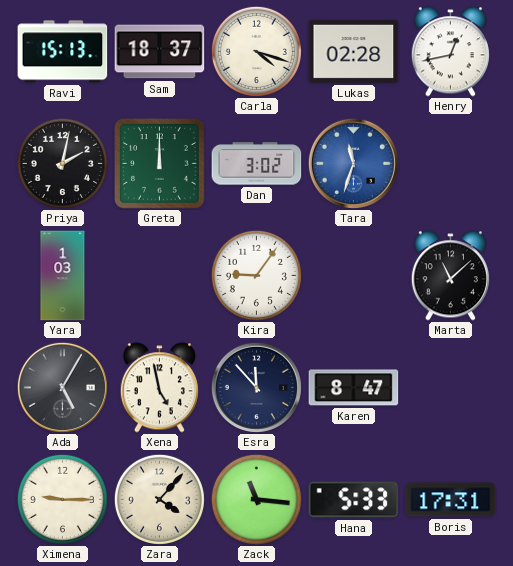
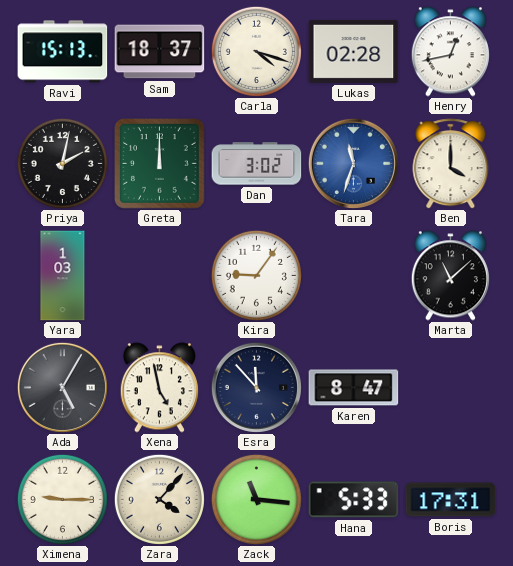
Ben: none -> 4:00 (451, 164)
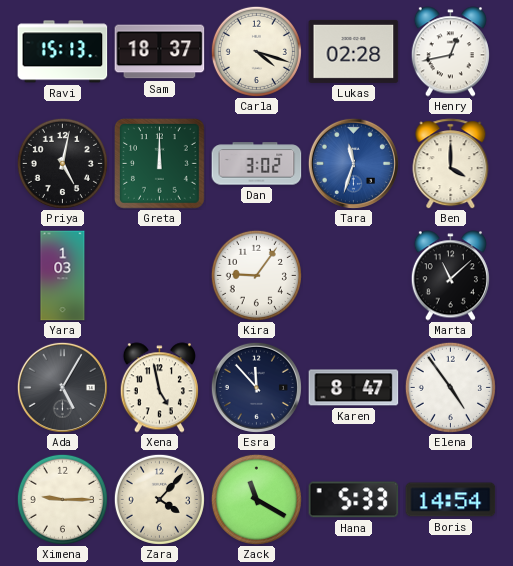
Priya: 2:02 -> 5:02 (62, 163)
Elena: none -> 4:54 (450, 387)
Zack: 11:16 -> 11:20 (256, 499)
Boris: 17:31 -> 14:54 (451, 500)
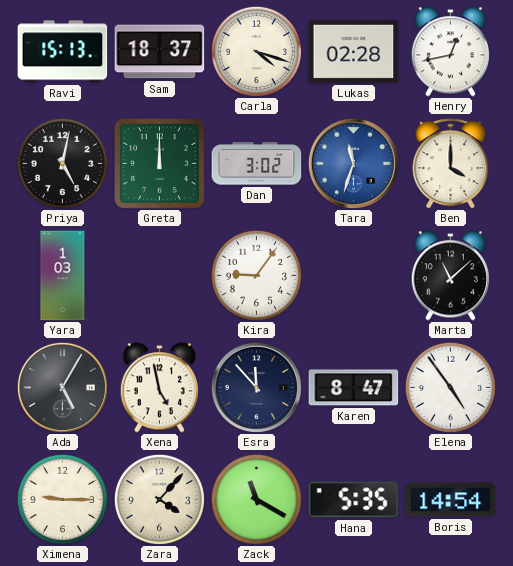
Hana: 5:33 -> 5:35 (354, 500)
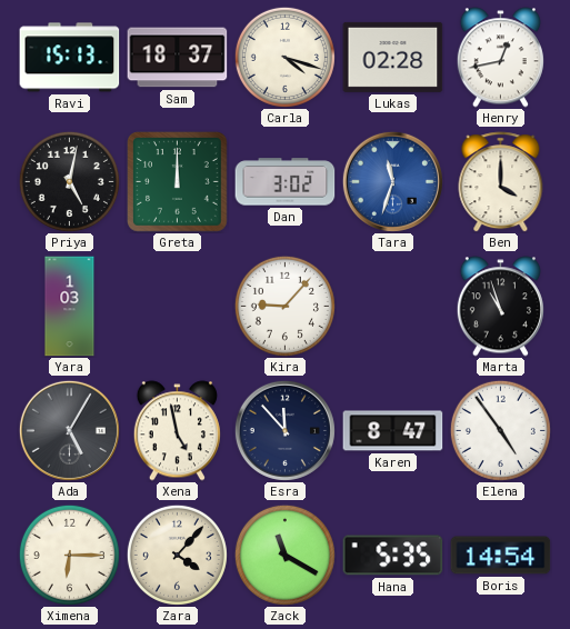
Kira: 9:06 -> 9:07 (284, 306)
Marta: 11:08 -> 10:57 (500, 307)
Ximena: 9:15 -> 6:15 (69, 555)
